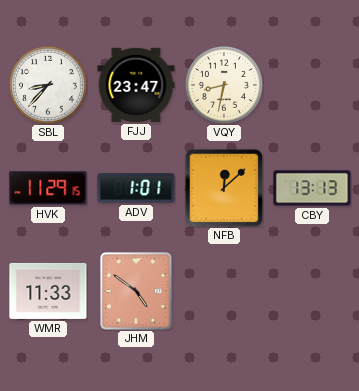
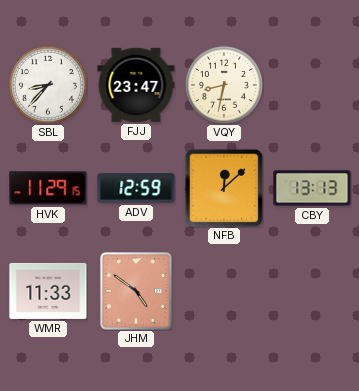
ADV: 1:01 -> 12:59 (136, 188)
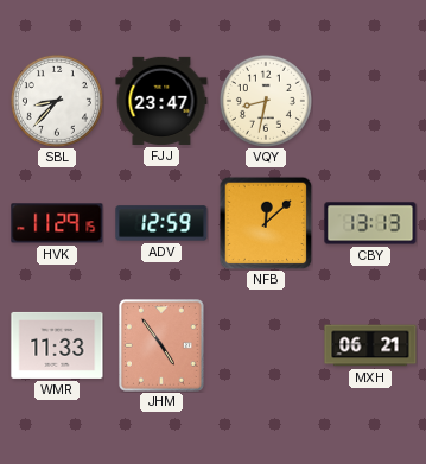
JHM: 4:51 -> 4:54 (163, 347)
MXH: none -> 06:21 (370, 345)
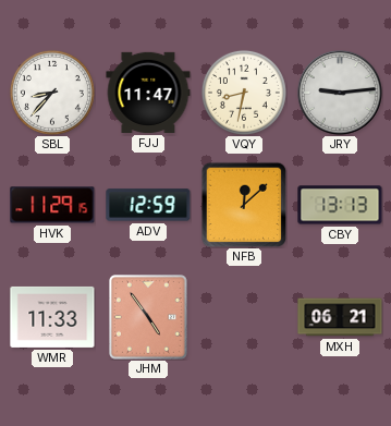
FJJ: 23:47 -> 11:47 (148, 93)
JRY: none -> 9:14 (340, 93)
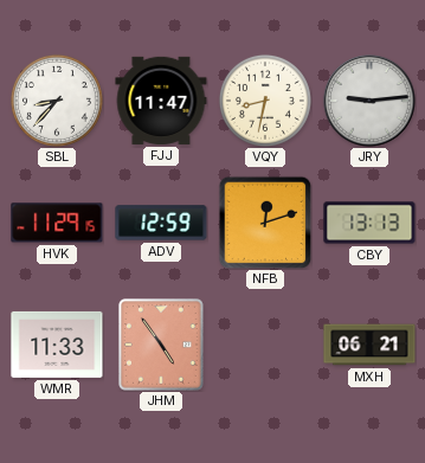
NFB: 12:08 -> 12:12 (265, 223)
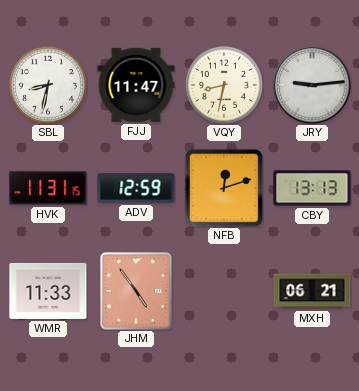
SBL: 8:37 -> 8:32 (48, 85)
HVK: 11:29 -> 11:31 (48, 188)
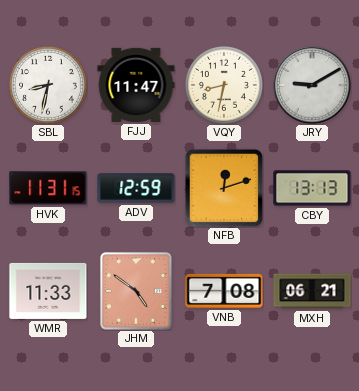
JRY: 9:14 -> 9:10 (312, 85)
JHM: 4:54 -> 4:51 (137, 292)
VNB: none -> 7:08 (224, 291)
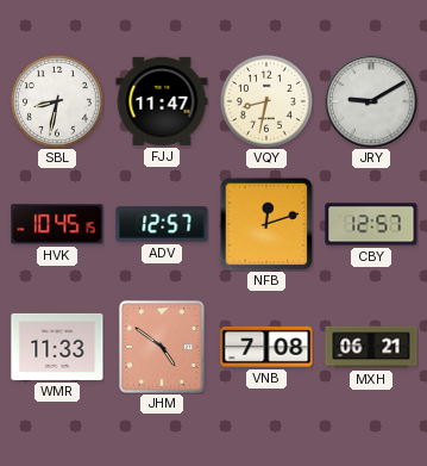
HVK: 11:31 -> 10:45 (57, 224)
ADV: 12:59 -> 12:57 (162, 224)
CBY: 13:13 -> 12:57 (371, 224)
